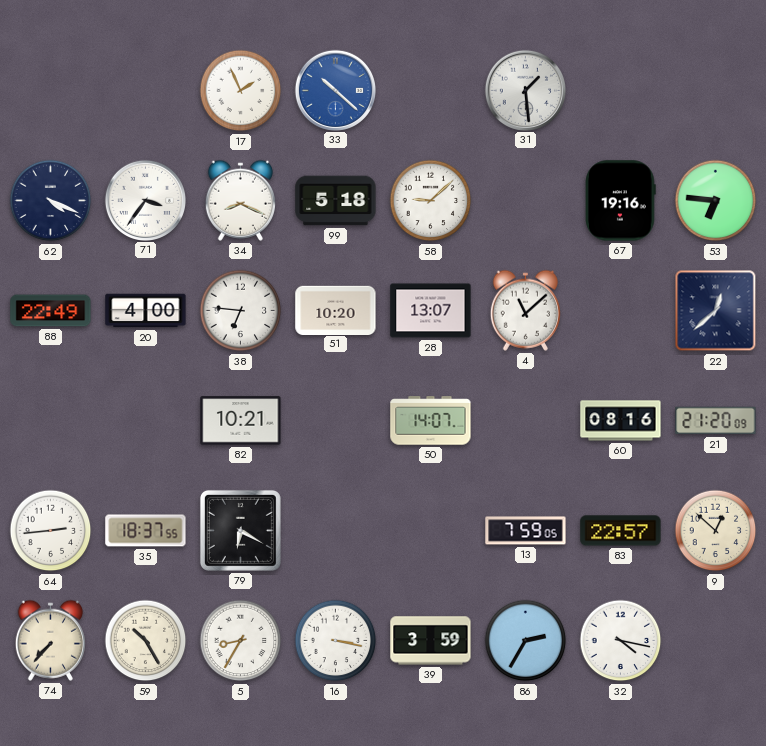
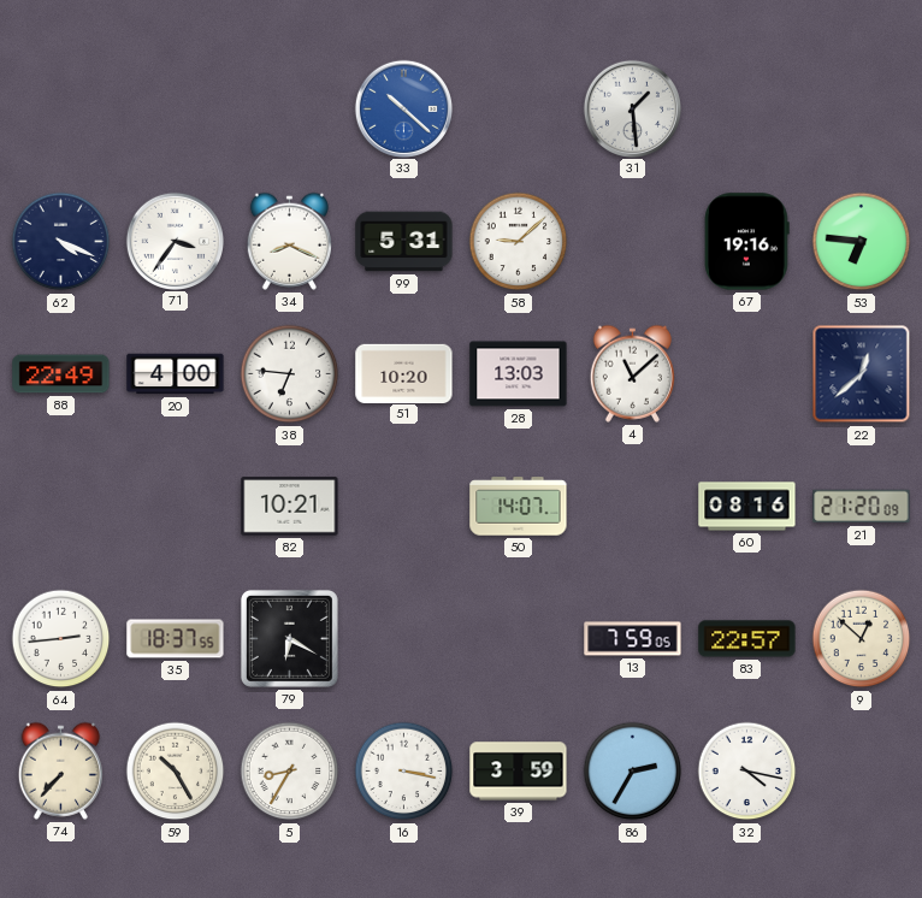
17: 1:56 -> none (241, 91)
99: 5:18 -> 5:31 (404, 242)
28: 13:07 -> 13:03 (519, 374)
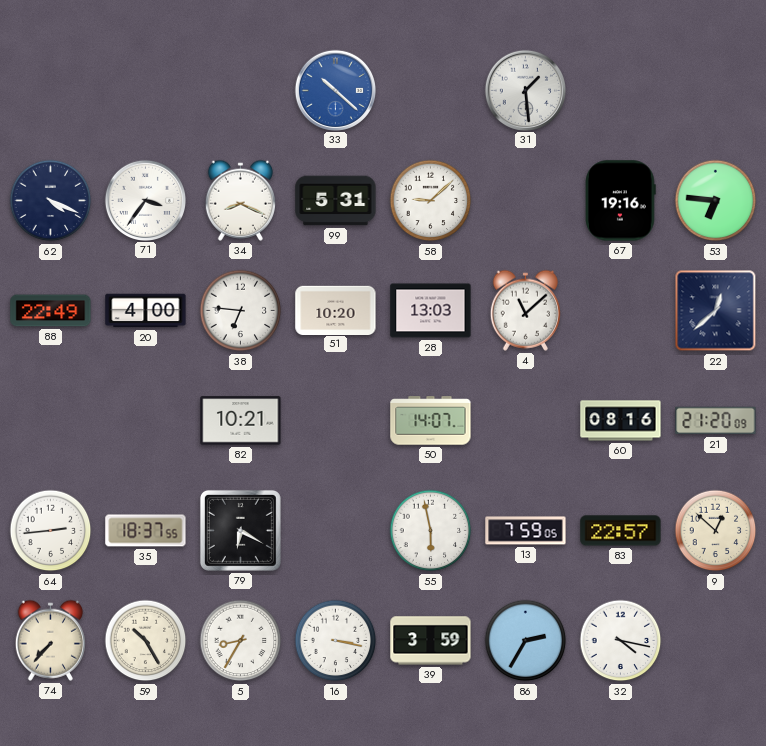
55: none -> 5:58 (431, 531)
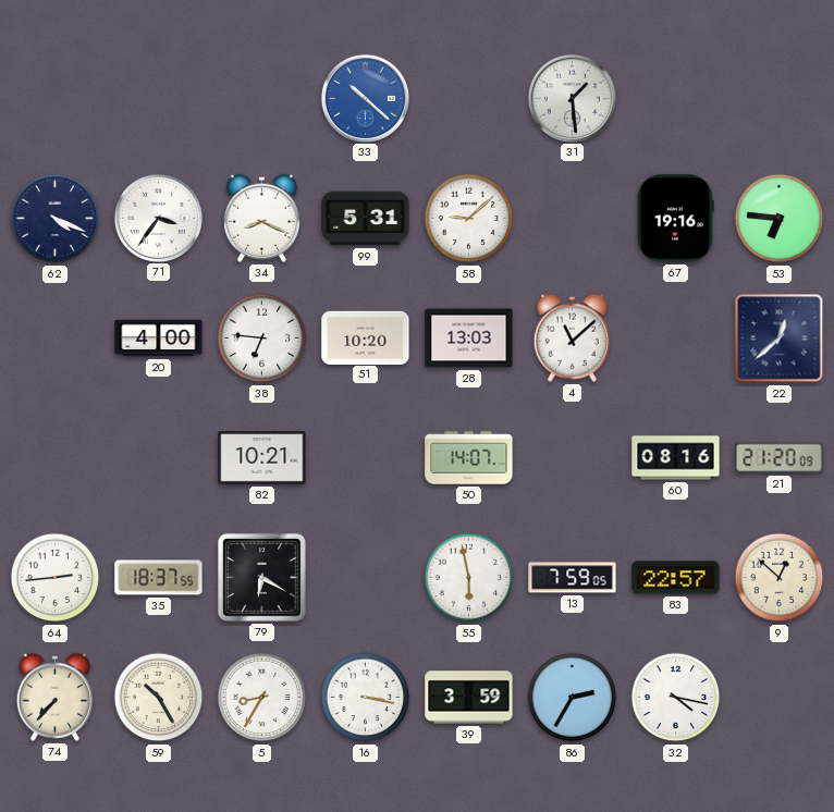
88: 22:49 -> none (51, 311)
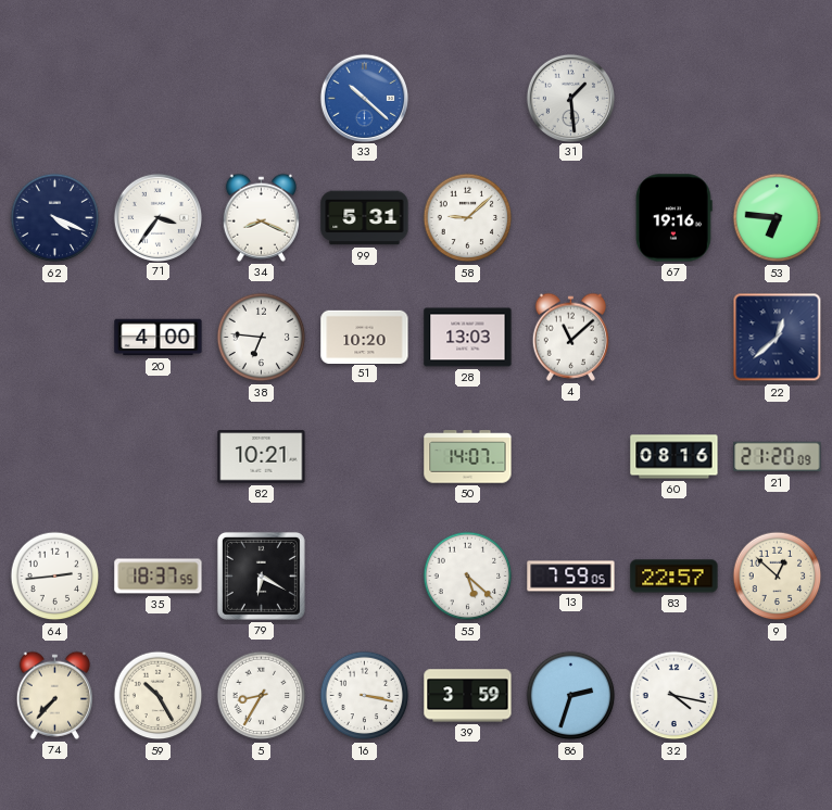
55: 5:58 -> 5:22 (468, 577)
86: 2:35 -> 2:33 (571, 696)
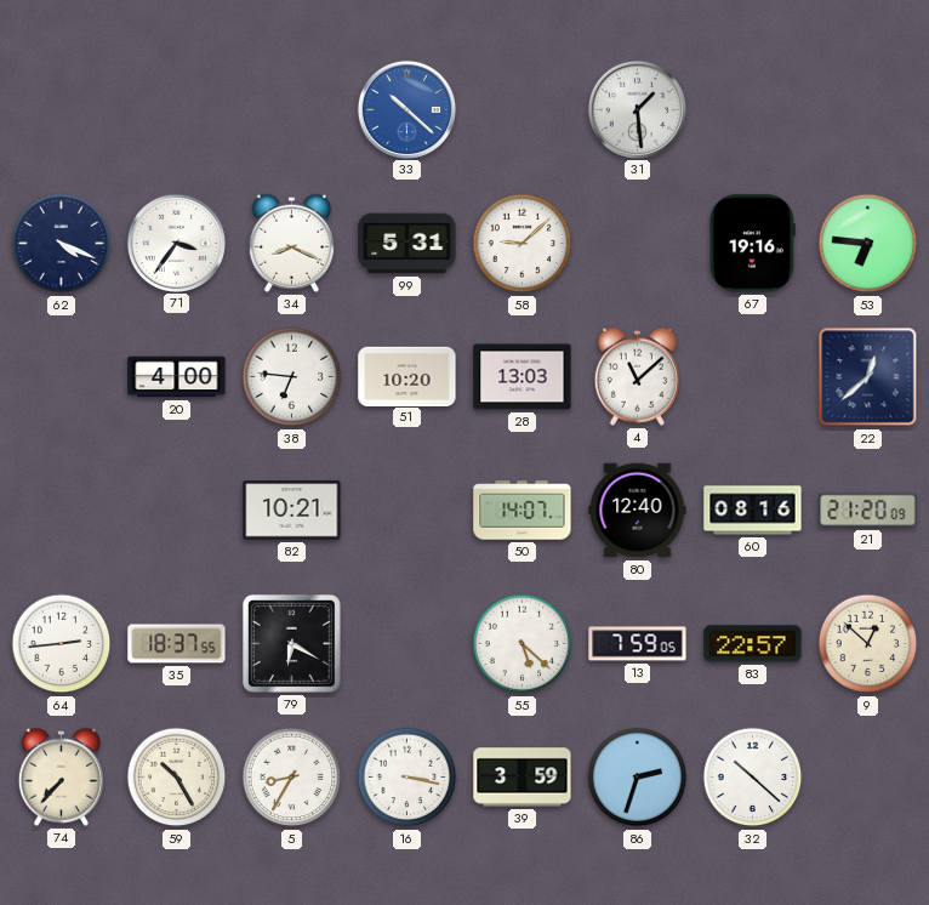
80: none -> 12:40 (638, 511)
32: 4:17 -> 10:22 (753, 778)
